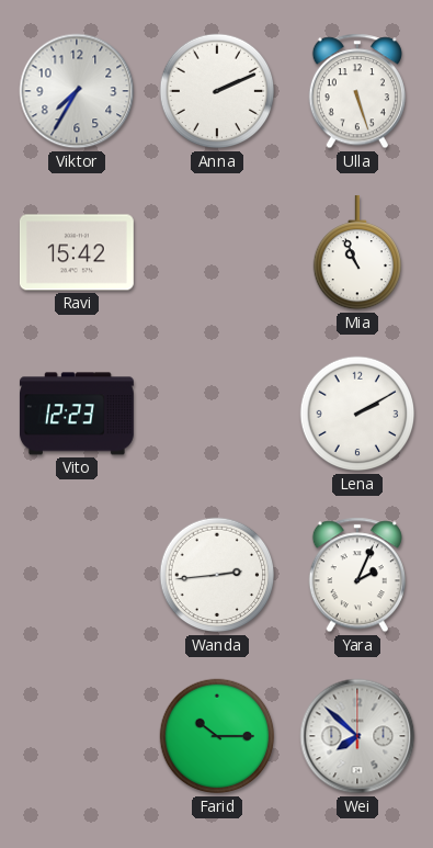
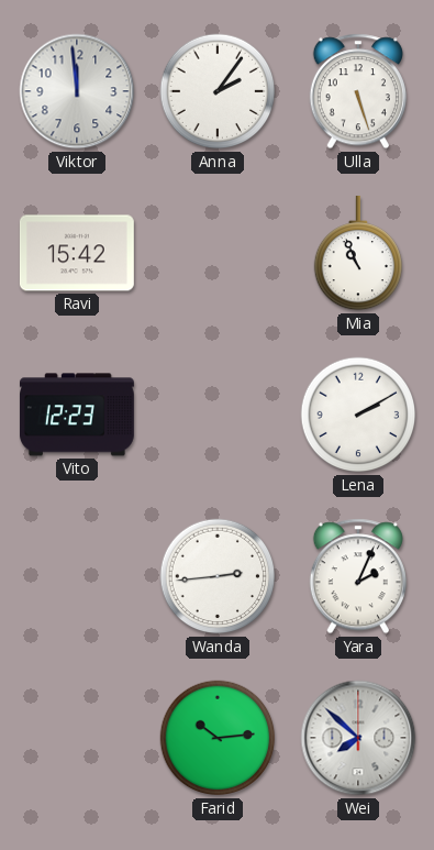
Viktor: 7:35 -> 11:59 (77, 91)
Anna: 2:11 -> 2:06 (218, 91)
Farid: 10:15 -> 10:14 (218, 738)
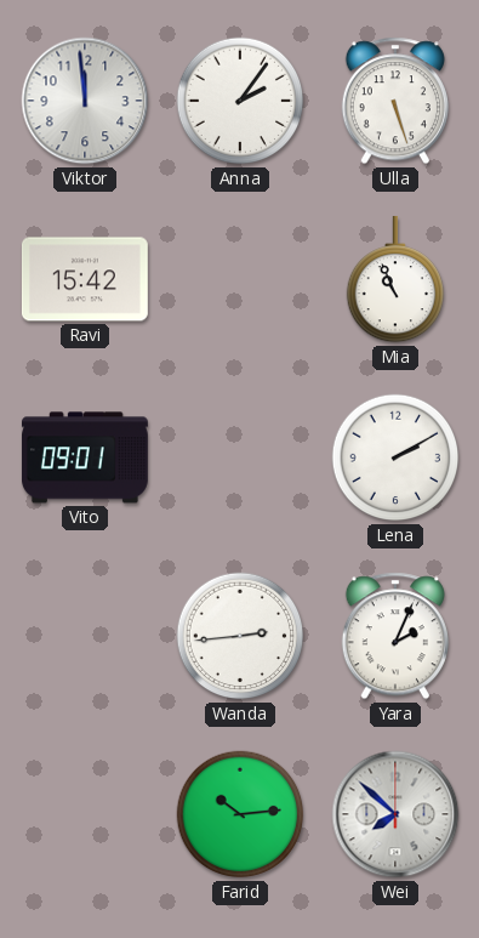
Vito: 12:23 -> 09:01 (85, 457)
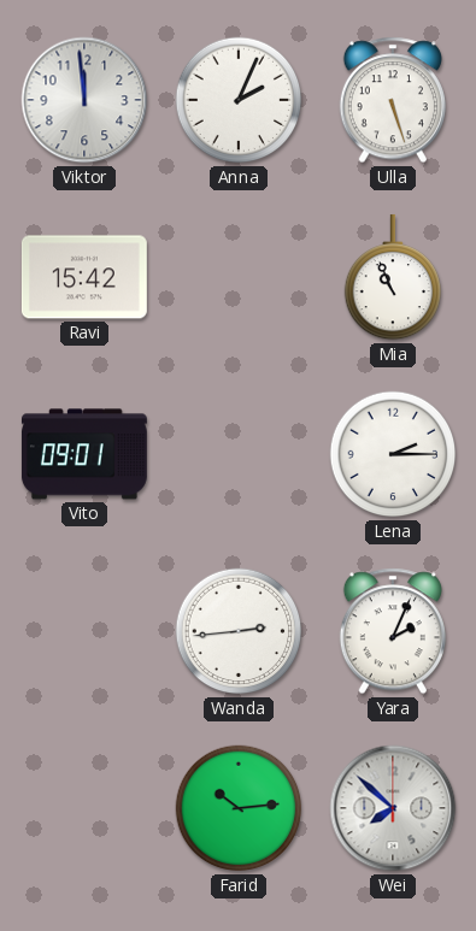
Anna: 2:06 -> 2:04 (239, 100)
Lena: 2:10 -> 2:15 (393, 454)
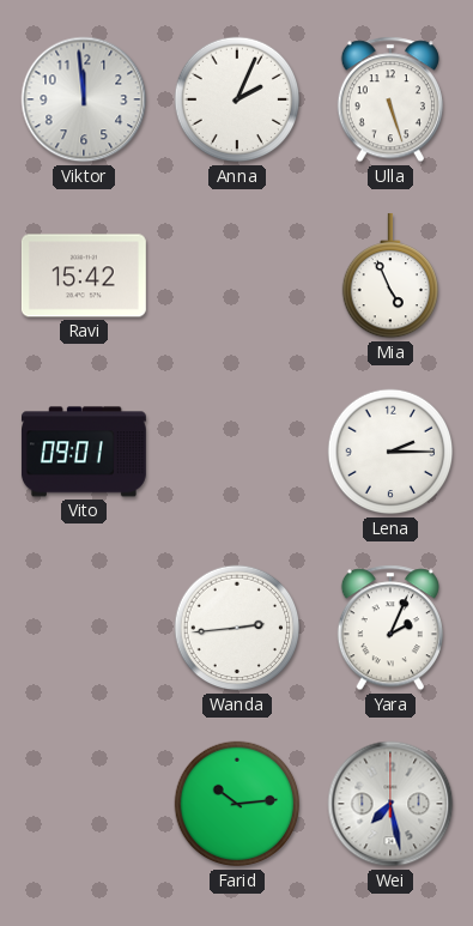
Mia: 10:56 -> 4:56 (389, 276)
Wei: 7:52 -> 7:28 (390, 804)
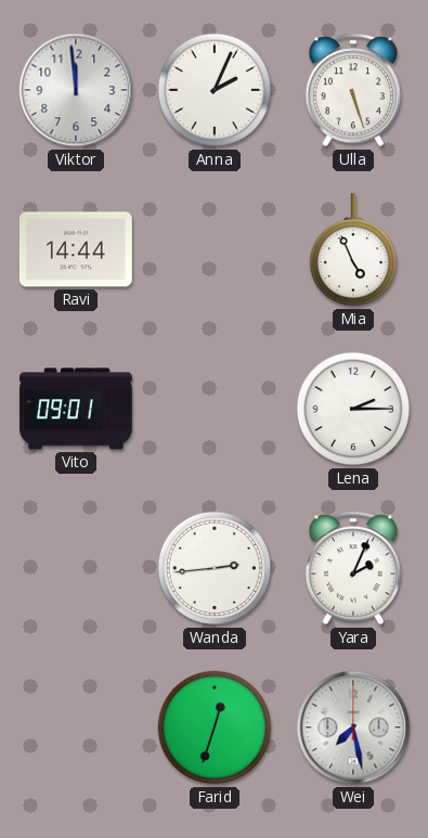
Ravi: 15:42 -> 14:44 (76, 249)
Farid: 10:14 -> 12:33 (215, 727)
